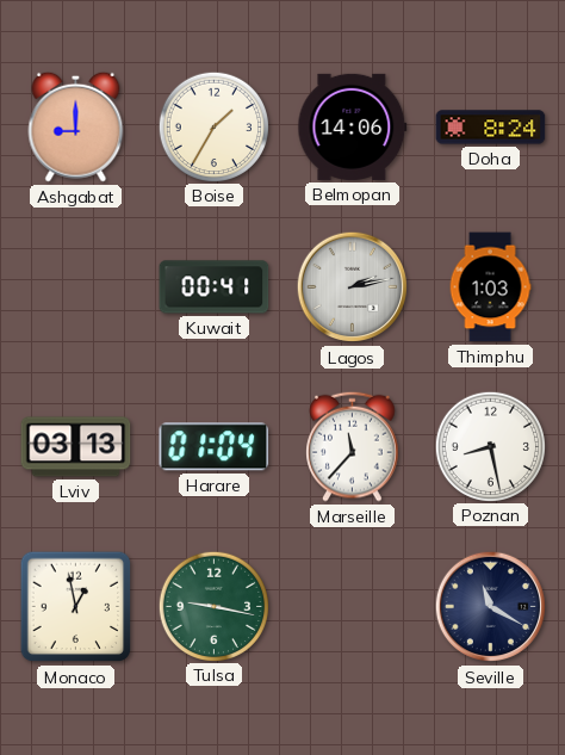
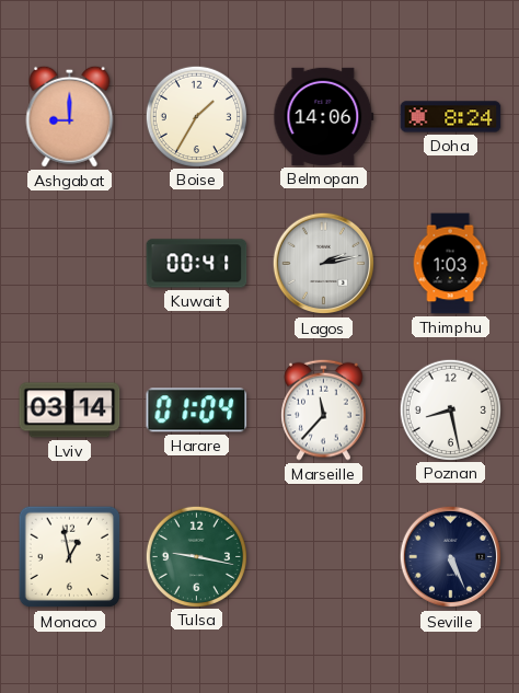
Lviv: 03:13 -> 03:14 (70, 411)
Seville: 11:20 -> 5:26 (451, 557)
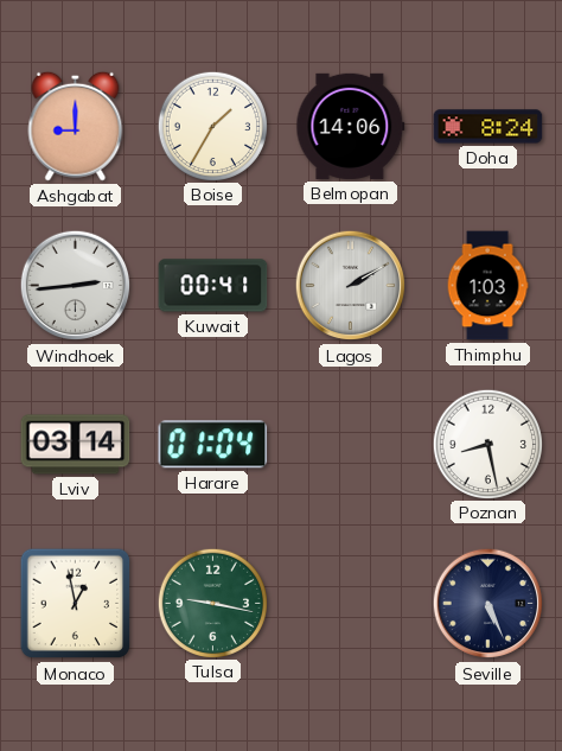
Windhoek: none -> 2:44 (76, 286)
Lagos: 2:13 -> 2:10 (351, 286)
Marseille: 11:37 -> none (324, 409)
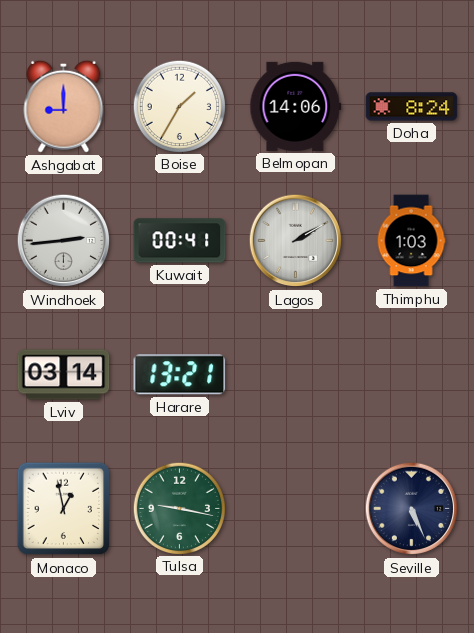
Harare: 01:04 -> 13:21 (180, 375)
Poznan: 8:28 -> none (487, 444)
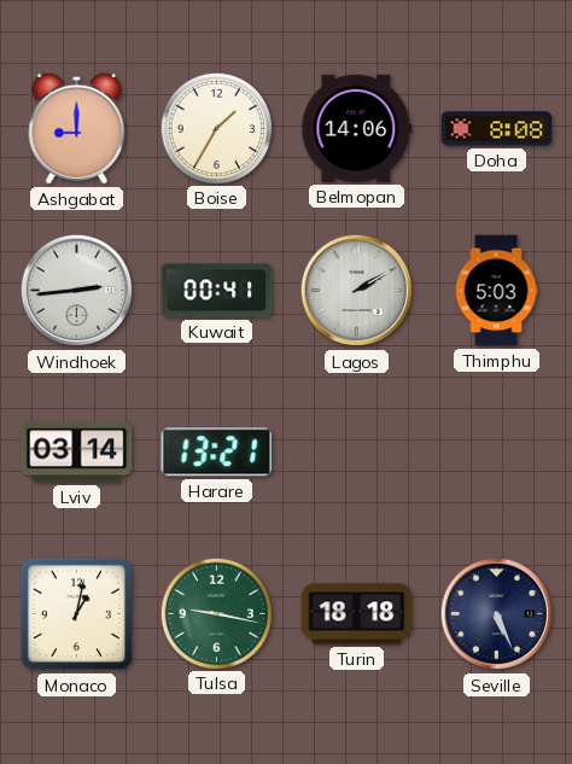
Doha: 8:24 -> 8:08 (497, 129)
Thimphu: 1:03 -> 5:03 (496, 291)
Monaco: 12:58 -> 1:02 (77, 614)
Turin: none -> 18:18 (357, 614)
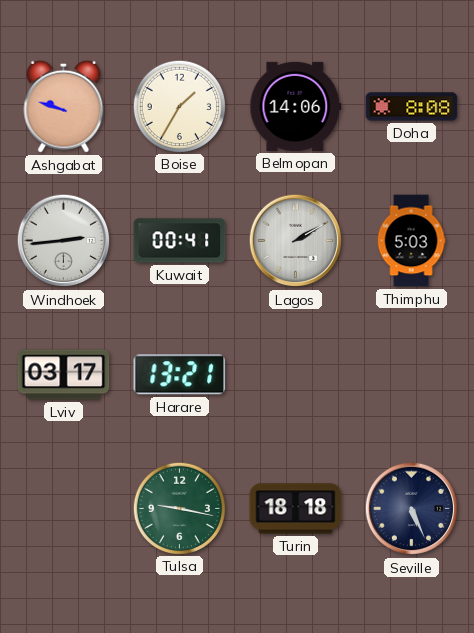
Ashgabat: 9:00 -> 9:48 (64, 106)
Lviv: 03:14 -> 03:17 (64, 375)
Monaco: 1:02 -> none (77, 614)
